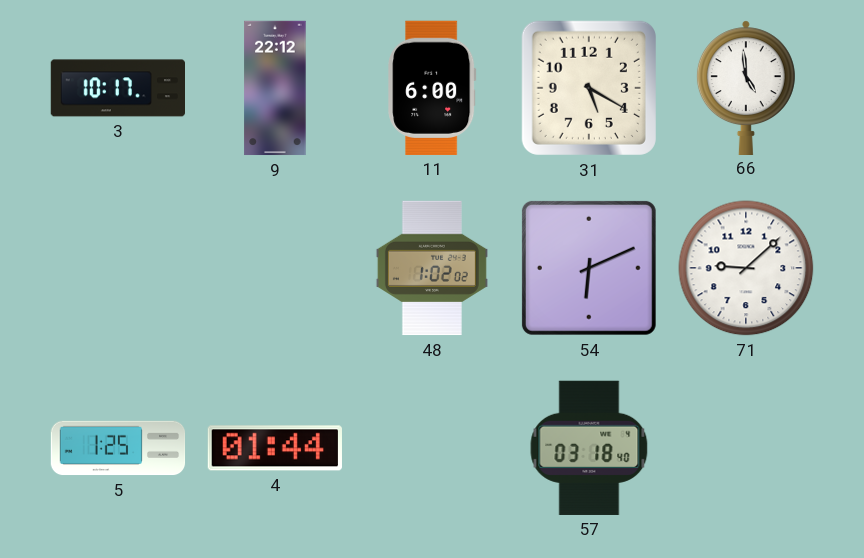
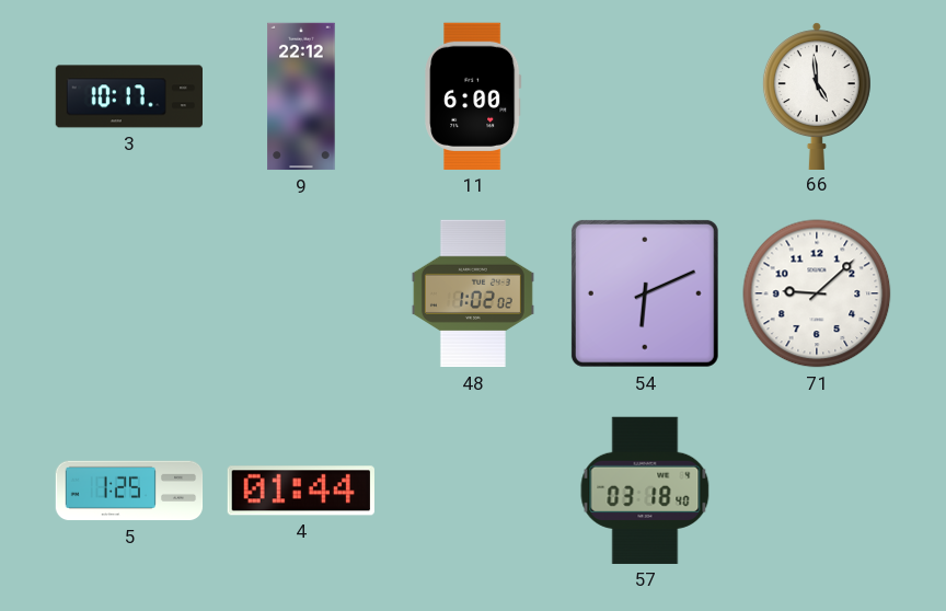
31: 5:20 -> none (589, 88)
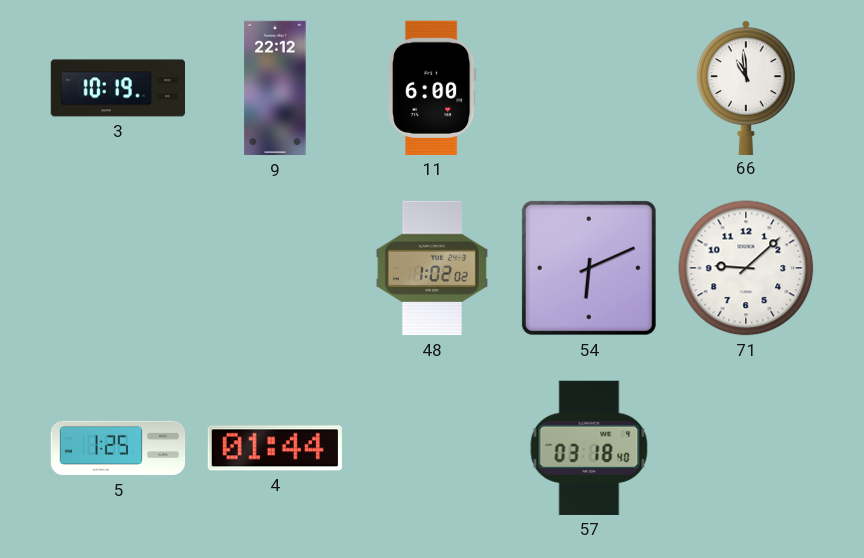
3: 10:17 -> 10:19 (118, 88)
66: 4:59 -> 10:59 (746, 87)
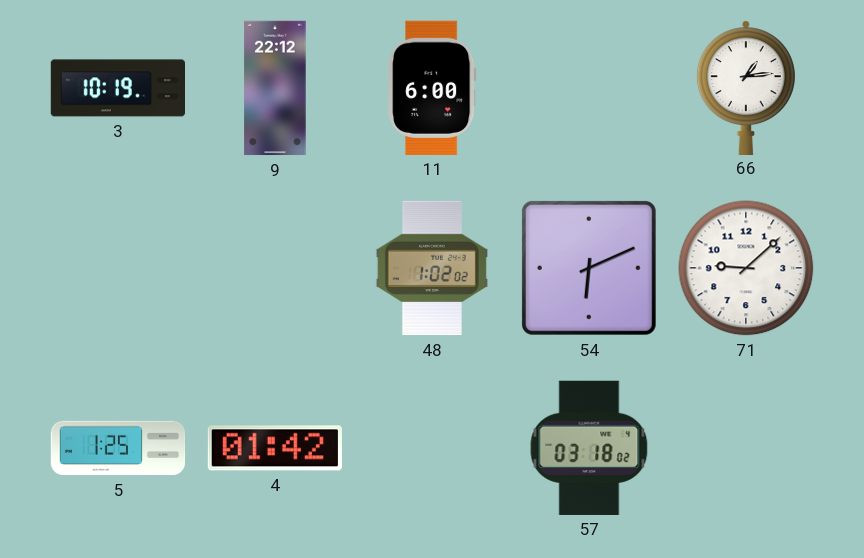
66: 10:59 -> 1:14 (746, 87)
4: 01:44 -> 01:42 (275, 448)
57: 03:18:40 -> 03:18:02 (589, 448)
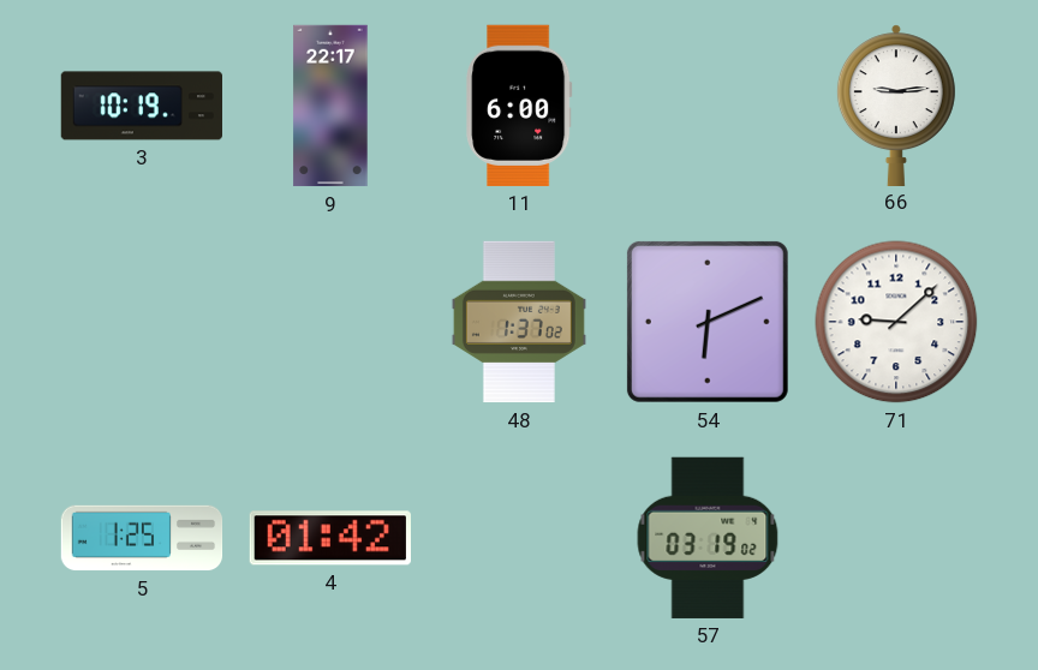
9: 22:12 -> 22:17 (330, 106)
66: 1:14 -> 9:14 (896, 104)
48: 1:02 -> 1:37 (519, 322)
57: 03:18 -> 03:19 (708, 538)
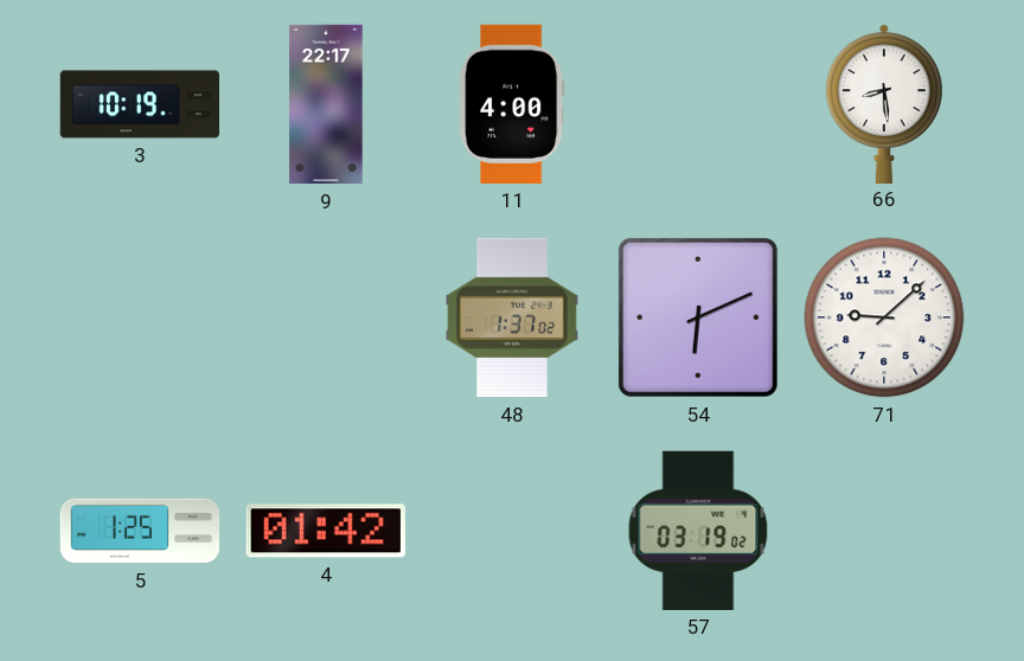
11: 6:00 -> 4:00 (512, 104)
66: 9:14 -> 8:29 (884, 103)
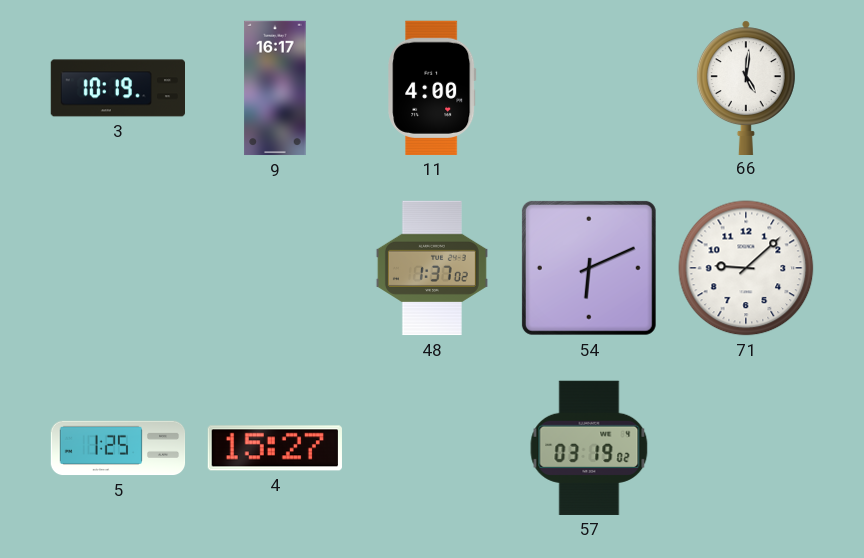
9: 22:17 -> 16:17 (275, 88)
66: 8:29 -> 5:01 (746, 87)
4: 01:42 -> 15:27 (275, 448)
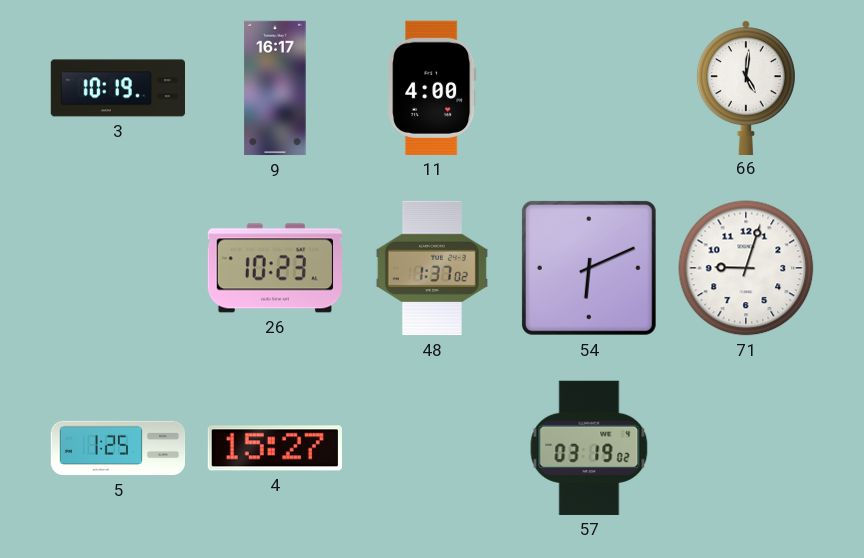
26: none -> 10:23 (274, 268)
71: 9:08 -> 9:03 (746, 268)
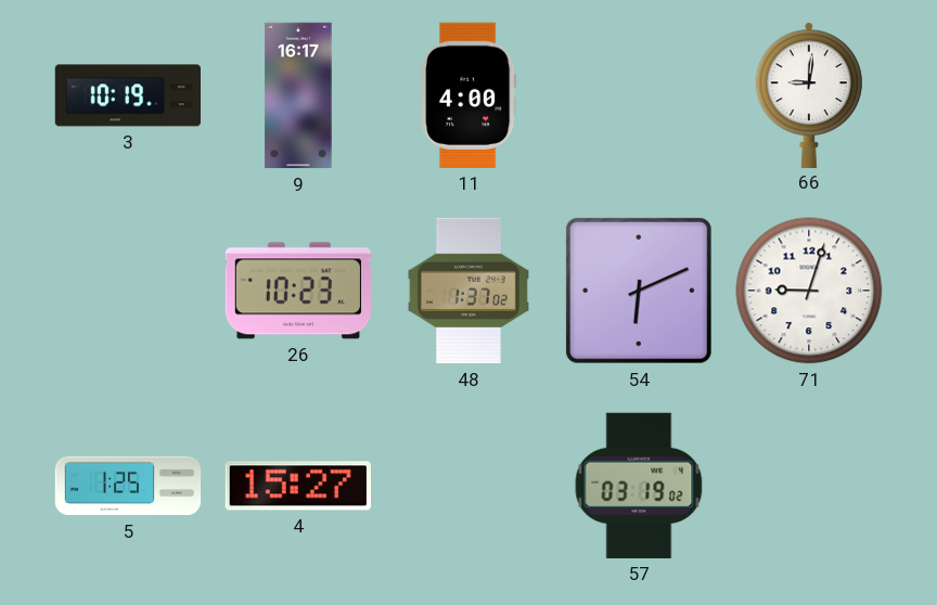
66: 5:01 -> 9:01 (809, 94)
